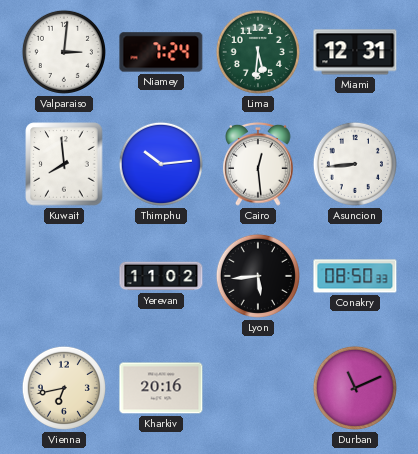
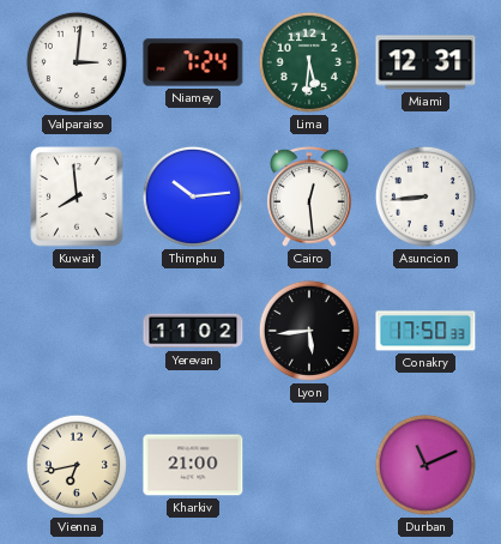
Conakry: 08:50 -> 17:50 (425, 331)
Kharkiv: 20:16 -> 21:00 (193, 465)
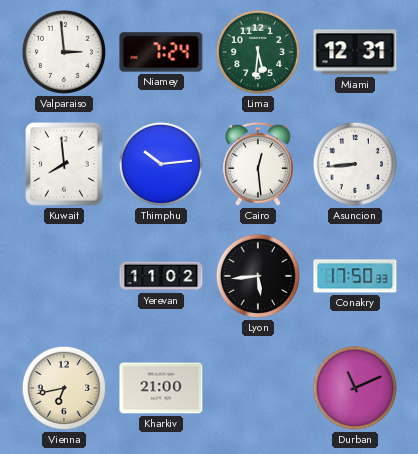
Valparaiso: 3:01 -> 2:59 (64, 52)
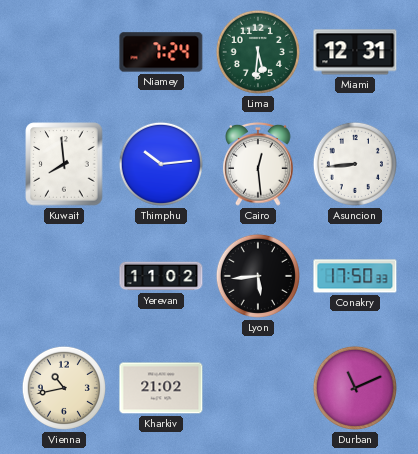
Valparaiso: 2:59 -> none (64, 52)
Vienna: 6:43 -> 10:43 (64, 388)
Kharkiv: 21:00 -> 21:02 (161, 388)
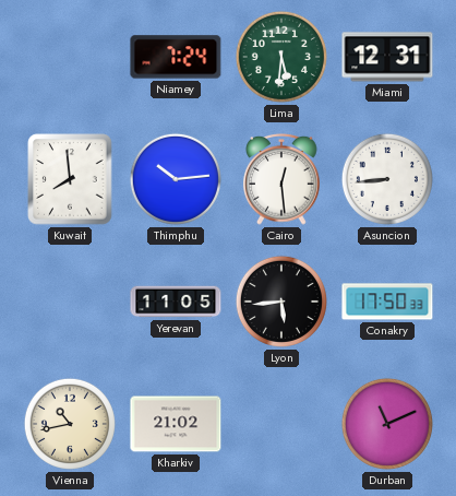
Yerevan: 11:02 -> 11:05 (176, 302)
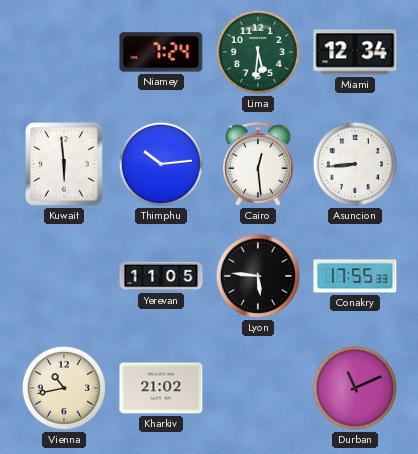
Miami: 12:31 -> 12:34 (355, 52)
Kuwait: 7:59 -> 5:59 (64, 164)
Lyon: 5:44 -> 5:46 (258, 276)
Conakry: 17:50 -> 17:55 (355, 276)
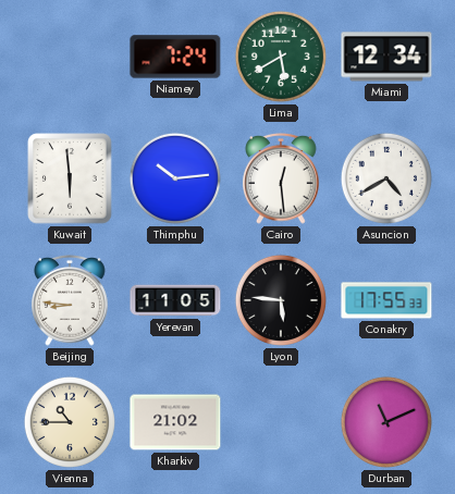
Lima: 5:31 -> 5:40 (281, 57)
Asuncion: 8:44 -> 4:40 (386, 178)
Beijing: none -> 8:46 (70, 300)
Vienna: 10:43 -> 10:45 (70, 422)
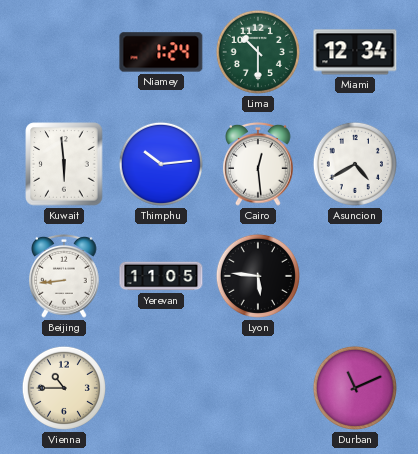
Niamey: 7:24 -> 1:24 (161, 52)
Lima: 5:40 -> 10:30 (258, 52)
Beijing: 8:46 -> 8:44 (64, 276)
Conakry: 17:55 -> none (386, 300)
Kharkiv: 21:02 -> none (175, 422)
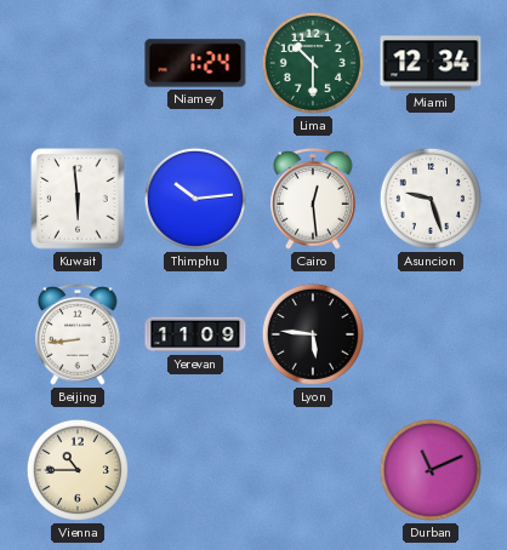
Asuncion: 4:40 -> 9:27 (431, 199)
Yerevan: 11:05 -> 11:09 (195, 334)
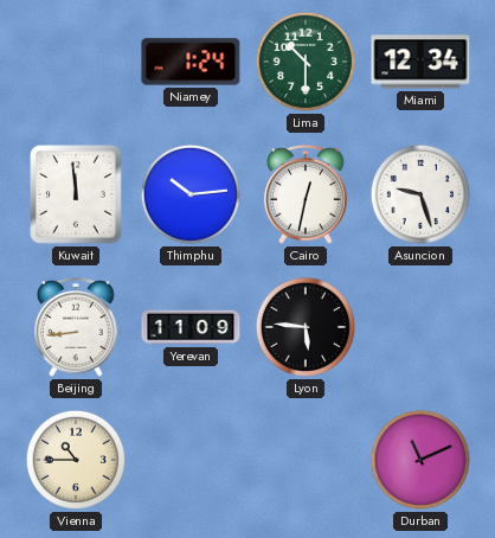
Kuwait: 5:59 -> 11:59 (76, 194)
Cairo: 12:29 -> 12:32 (306, 194)
